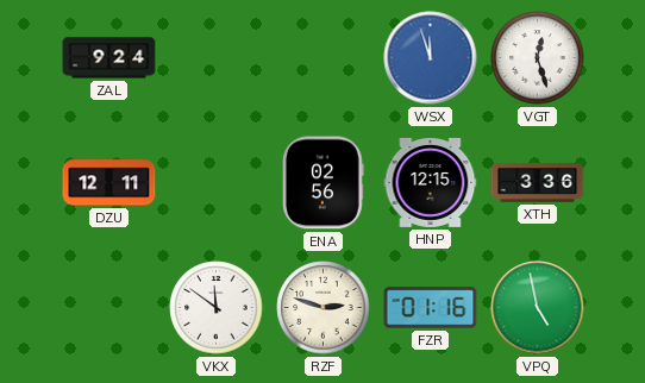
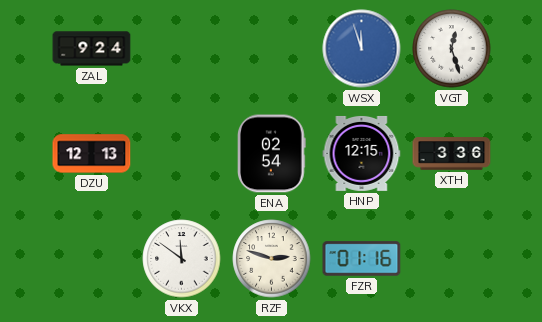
DZU: 12:11 -> 12:13 (92, 154)
ENA: 02:56 -> 02:54 (272, 154)
VPQ: 4:58 -> none (538, 308)
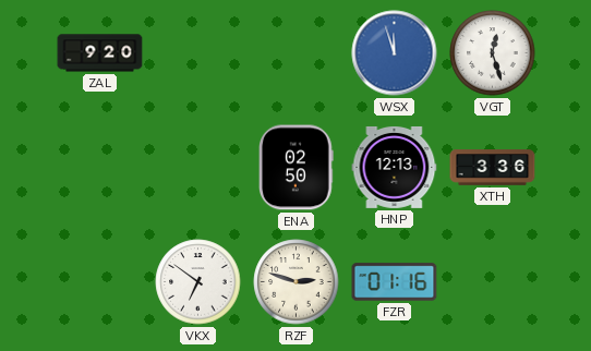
ZAL: 9:24 -> 9:20 (100, 53)
DZU: 12:13 -> none (92, 154)
ENA: 02:54 -> 02:50 (297, 168)
HNP: 12:15 -> 12:13 (395, 167)
VKX: 11:51 -> 6:51 (198, 282)
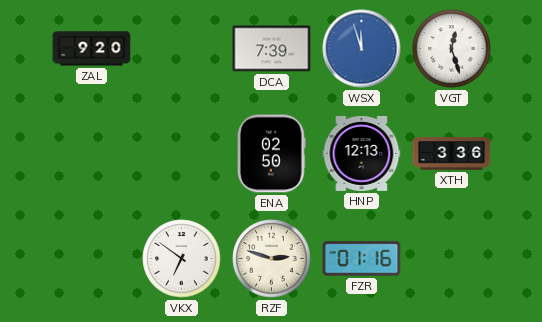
DCA: none -> 7:39 (272, 49)
